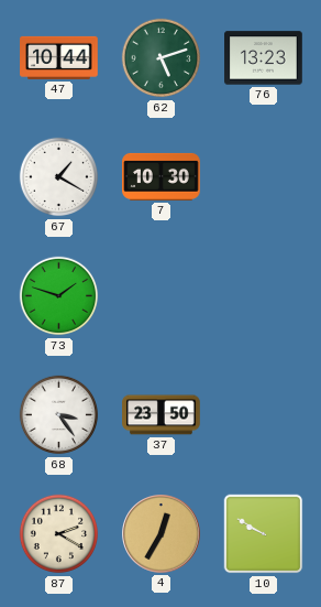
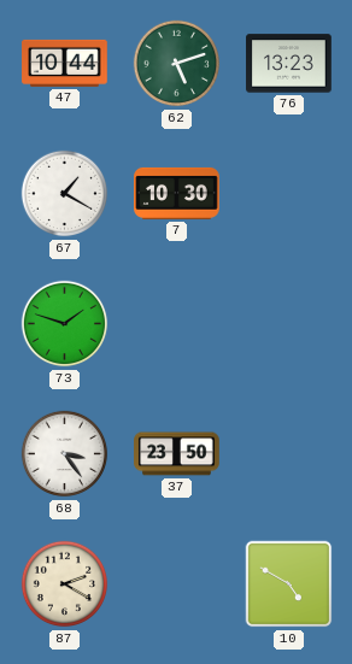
4: 12:35 -> none (162, 534)
10: 9:50 -> 4:50 (289, 584)
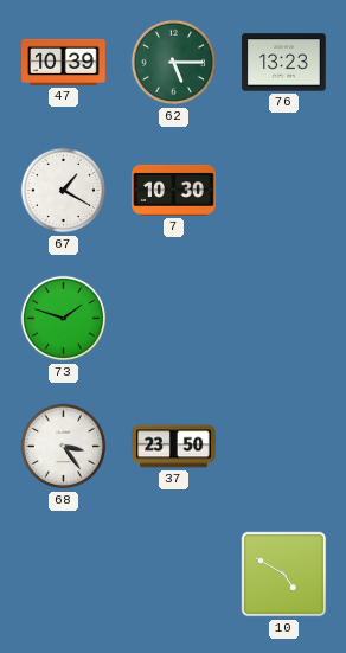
47: 10:44 -> 10:39 (64, 62)
62: 5:12 -> 5:15 (174, 63)
87: 2:20 -> none (65, 584)
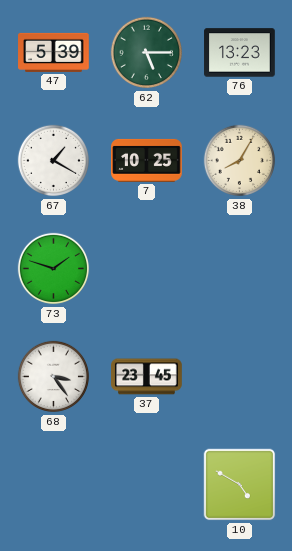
47: 10:39 -> 5:39 (54, 52)
7: 10:30 -> 10:25 (147, 160)
38: none -> 8:05 (240, 161)
37: 23:50 -> 23:45 (147, 377)
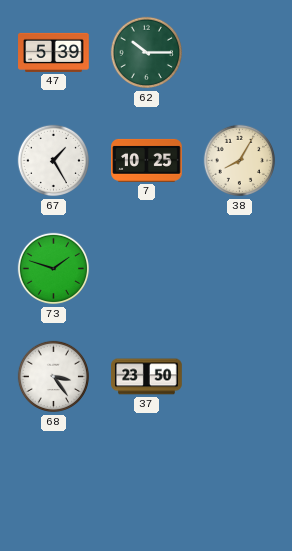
62: 5:15 -> 10:15 (147, 53)
76: 13:23 -> none (240, 53)
67: 1:20 -> 1:25 (54, 161)
37: 23:45 -> 23:50 (147, 377)
10: 4:50 -> none (240, 485)
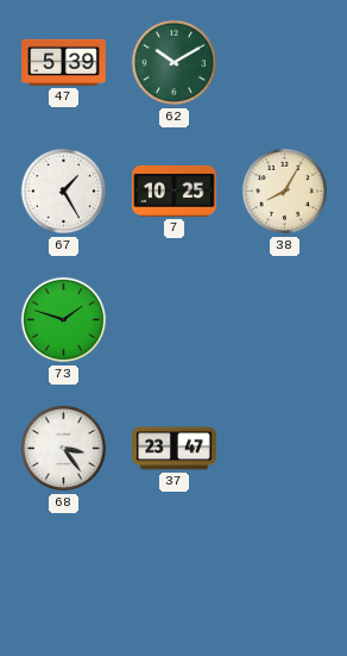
62: 10:15 -> 10:10 (175, 63)
37: 23:50 -> 23:47 (175, 449)
